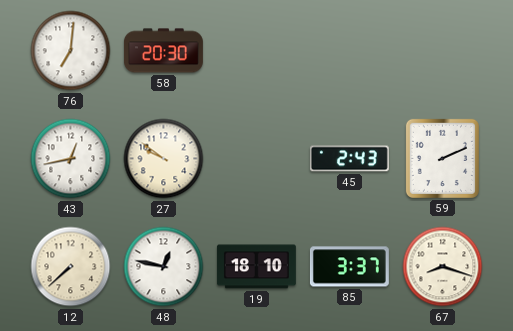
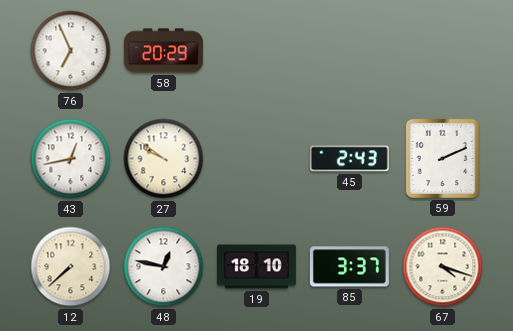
76: 7:01 -> 6:56 (71, 51)
58: 20:30 -> 20:29 (163, 51)
67: 8:18 -> 4:18 (443, 267)
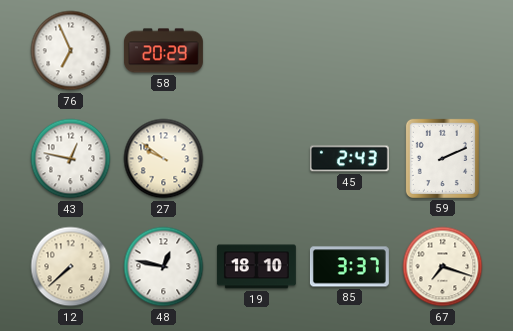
43: 12:43 -> 12:47 (71, 159)
67: 4:18 -> 7:18 (443, 267)
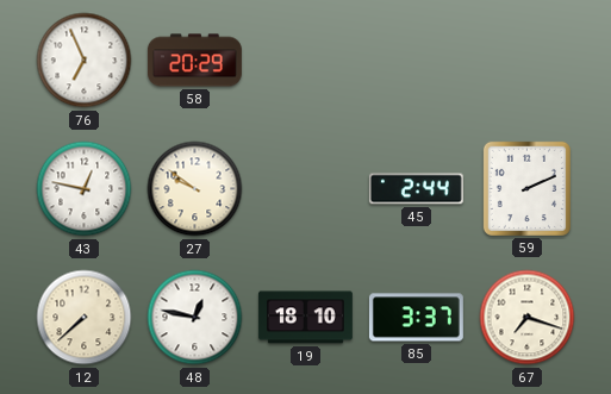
45: 2:43 -> 2:44 (416, 189)
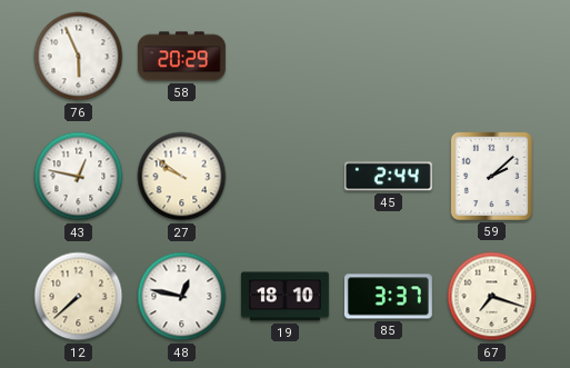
76: 6:56 -> 5:56 (79, 57)
59: 2:11 -> 2:08 (491, 176)
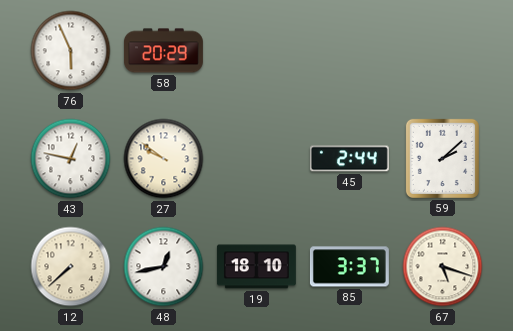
48: 12:47 -> 12:43 (164, 267)
67: 7:18 -> 5:18 (443, 267)
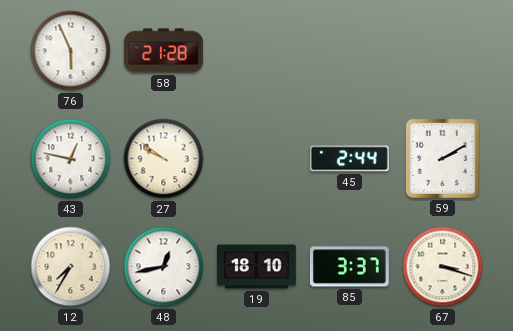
58: 20:29 -> 21:28 (163, 51)
59: 2:08 -> 2:10 (442, 158)
12: 7:38 -> 7:35 (71, 267)
67: 5:18 -> 3:18 (443, 267)
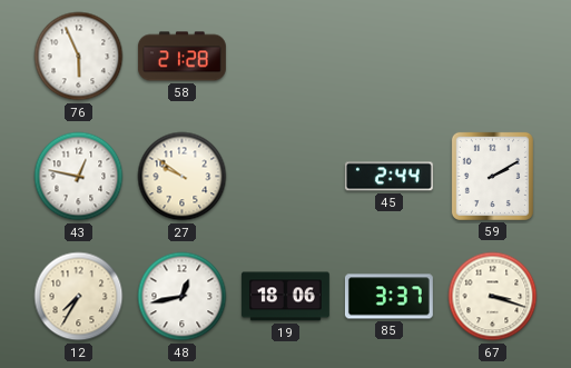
19: 18:10 -> 18:06 (285, 297)
